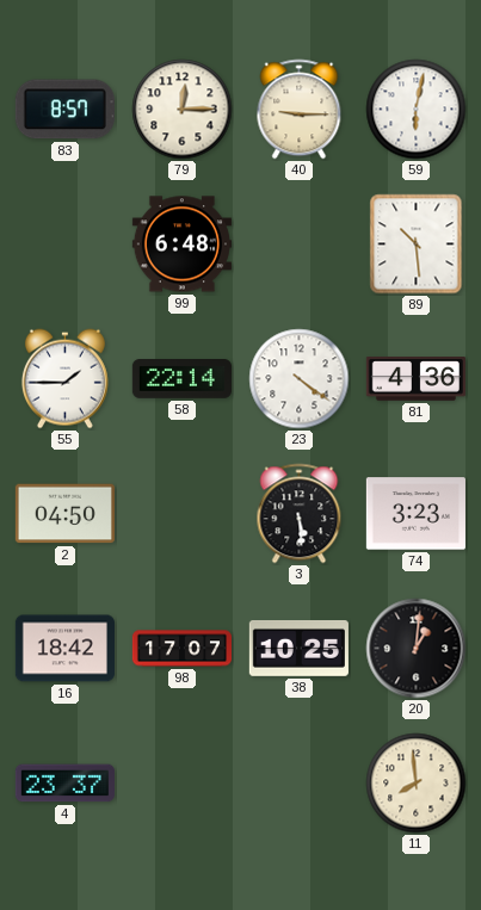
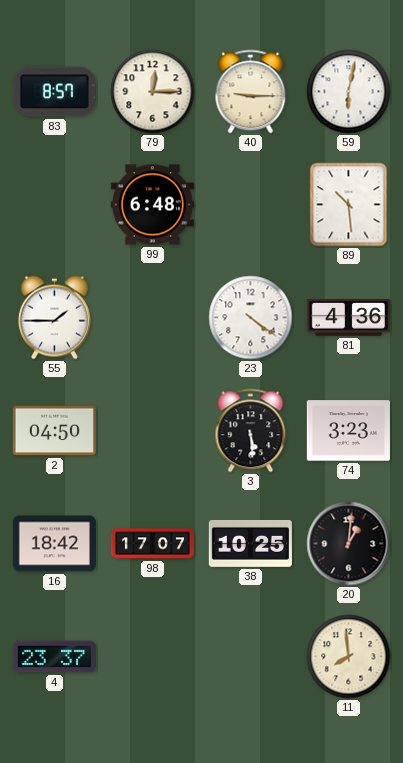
58: 22:14 -> none (181, 379)
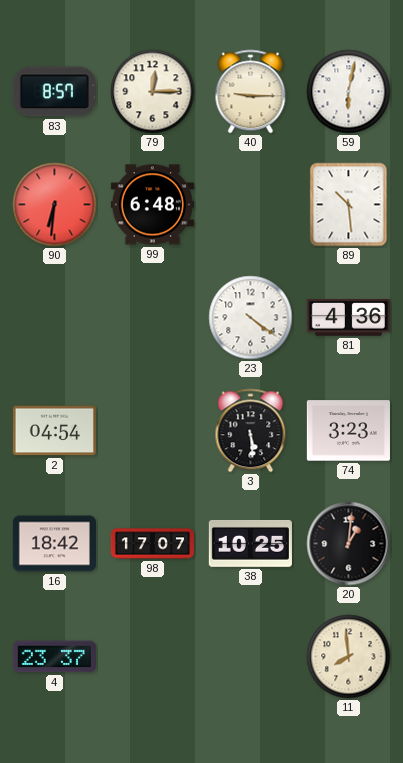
90: none -> 6:31 (55, 205)
55: 1:45 -> none (54, 318)
2: 04:50 -> 04:54 (54, 431)
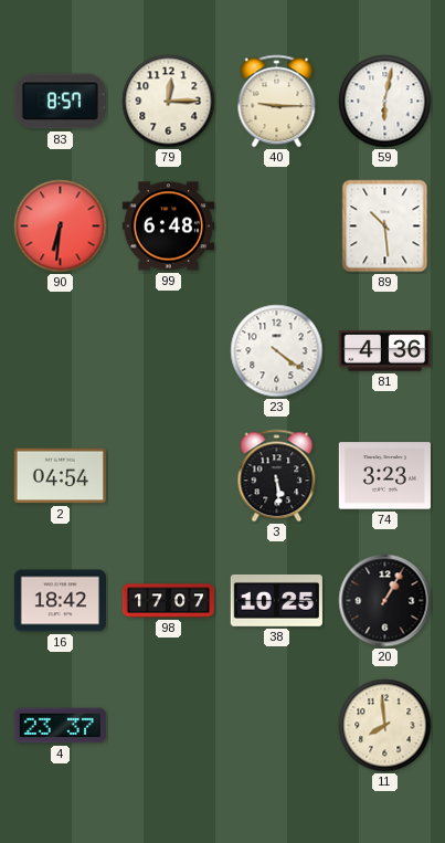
20: 1:01 -> 1:05 (385, 601)
